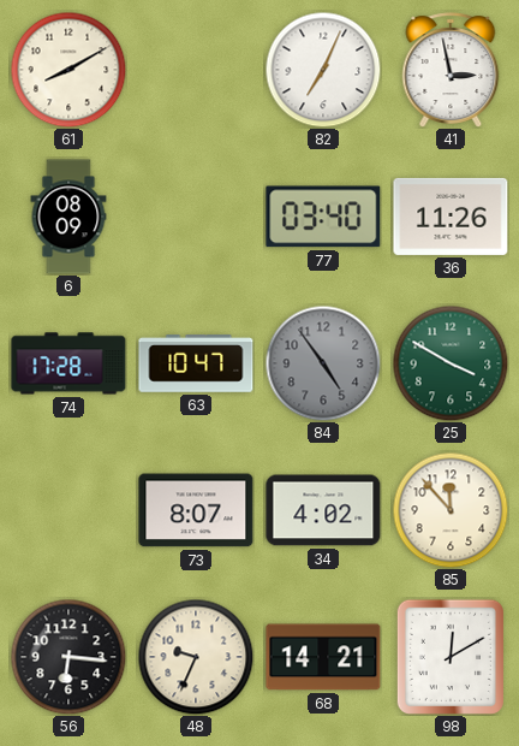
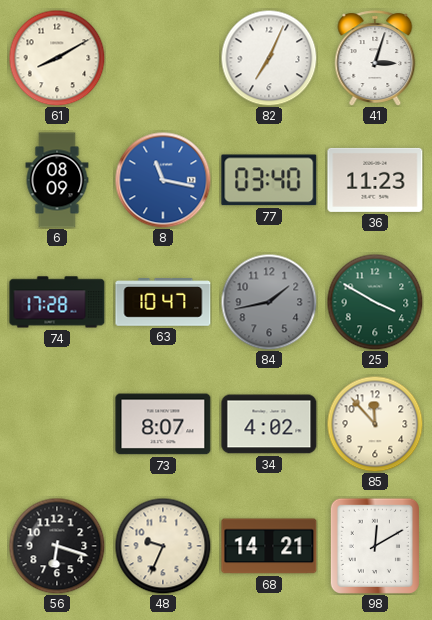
41: 2:58 -> 3:03 (375, 58)
8: none -> 11:17 (163, 180)
36: 11:26 -> 11:23 (375, 180)
84: 4:54 -> 1:43 (269, 302)
56: 6:16 -> 6:18 (57, 546)
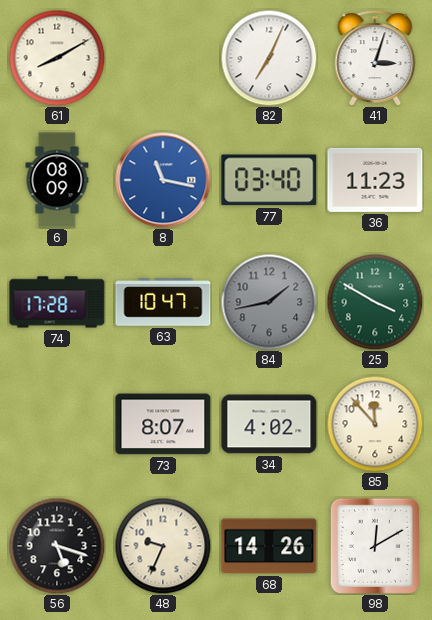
56: 6:18 -> 5:18 (57, 546)
68: 14:21 -> 14:26 (269, 546)
